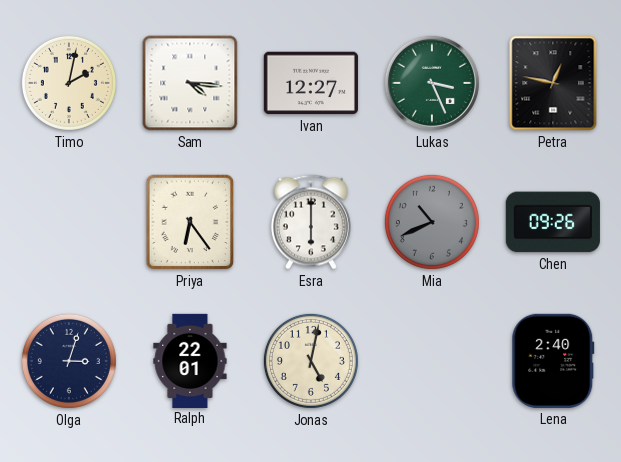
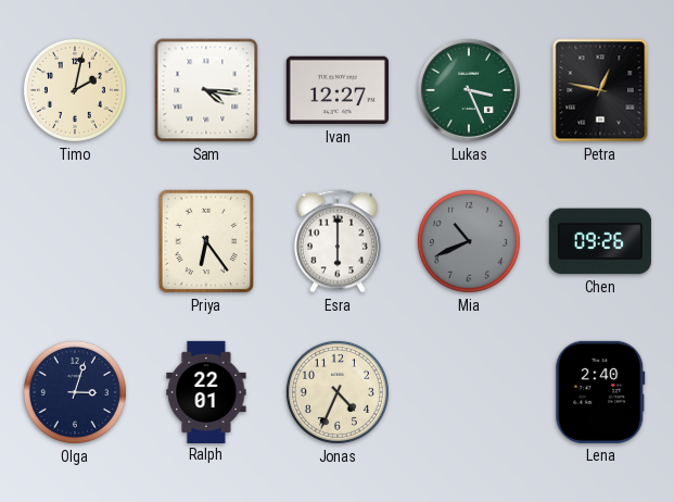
Jonas: 5:02 -> 4:34 (338, 392)
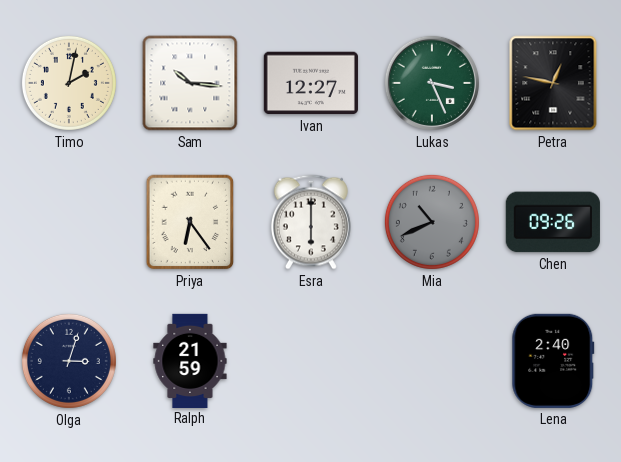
Sam: 4:16 -> 10:16 (190, 83)
Ralph: 22:01 -> 21:59 (190, 360)
Jonas: 4:34 -> none (338, 392)
